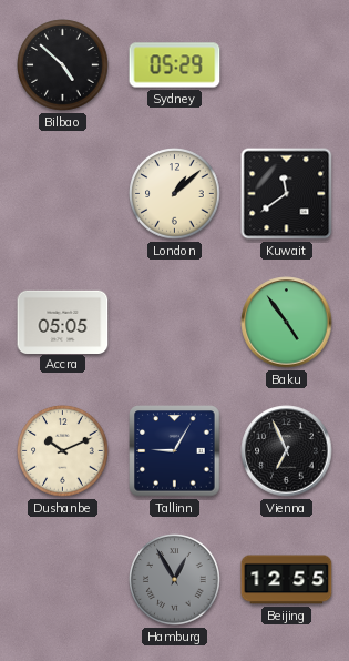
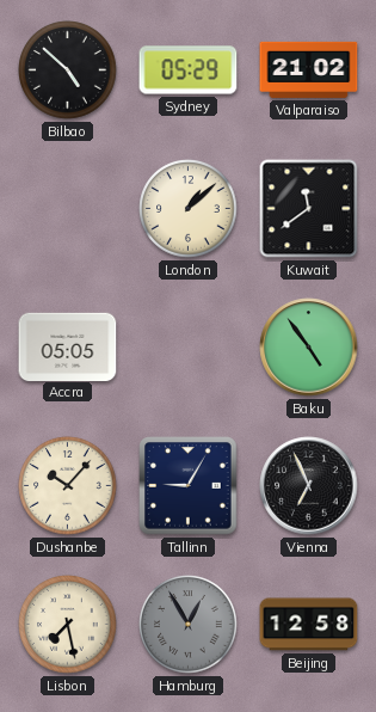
Valparaiso: none -> 21:02 (309, 69)
Dushanbe: 10:11 -> 10:07 (68, 486)
Lisbon: none -> 7:28 (68, 625)
Beijing: 12:55 -> 12:58 (309, 625)
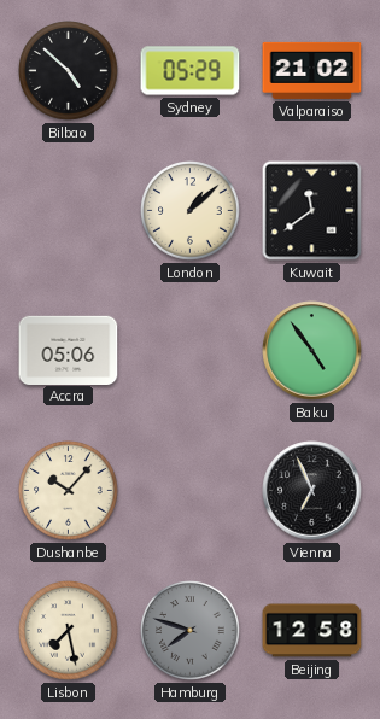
Accra: 05:05 -> 05:06 (69, 350)
Tallinn: 9:05 -> none (189, 486)
Hamburg: 12:55 -> 7:48 (191, 631)
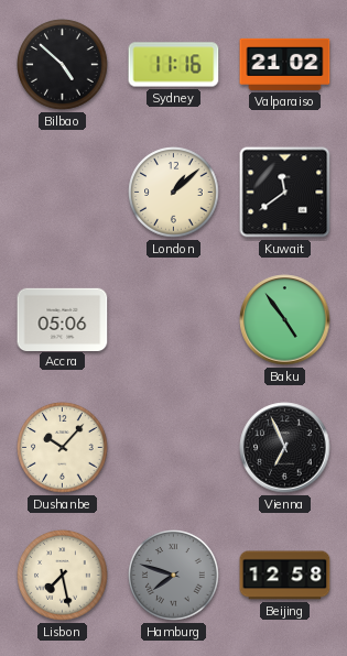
Sydney: 05:29 -> 11:16 (174, 65)
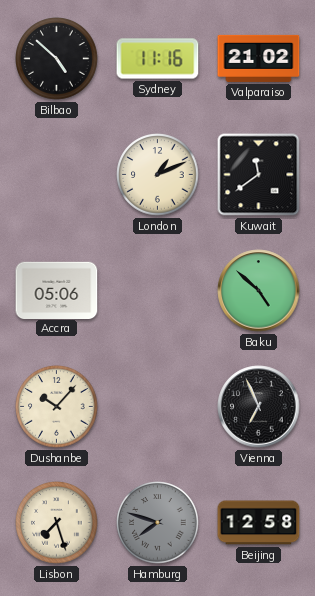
London: 1:08 -> 1:11 (158, 175)
Baku: 4:54 -> 4:52 (259, 291)
Lisbon: 7:28 -> 7:27 (57, 523)
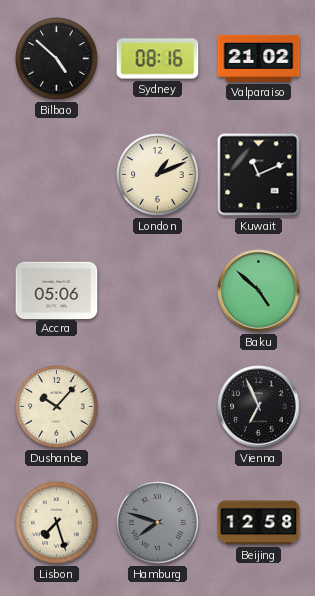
Sydney: 11:16 -> 08:16 (158, 59)
Kuwait: 11:39 -> 11:11 (259, 175)
